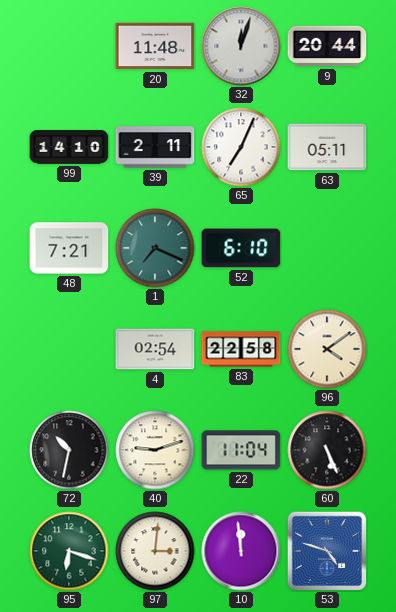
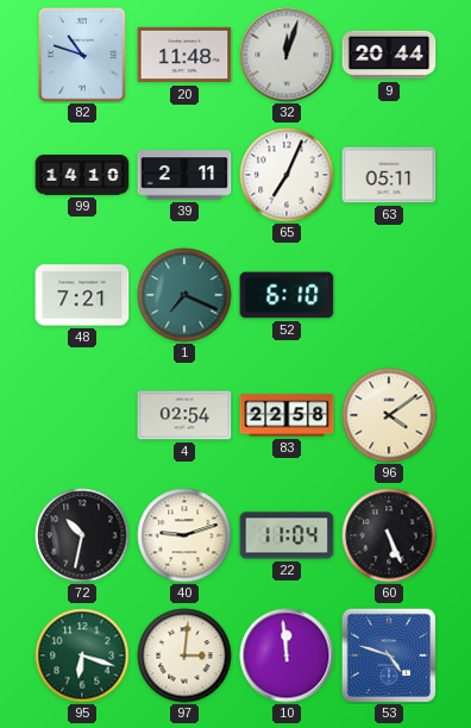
82: none -> 10:48 (82, 55)
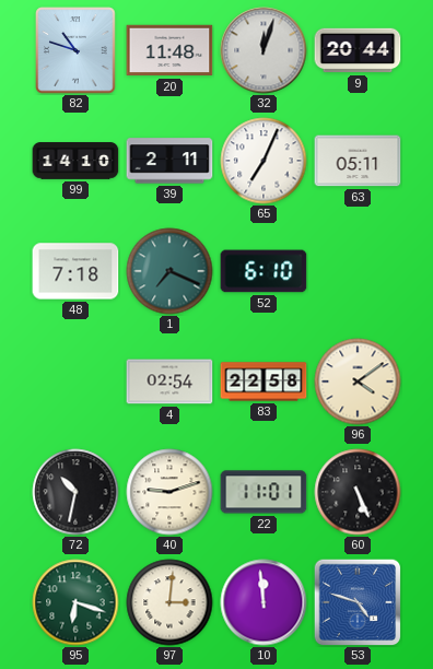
48: 7:21 -> 7:18 (75, 271)
22: 11:04 -> 11:01 (264, 492)
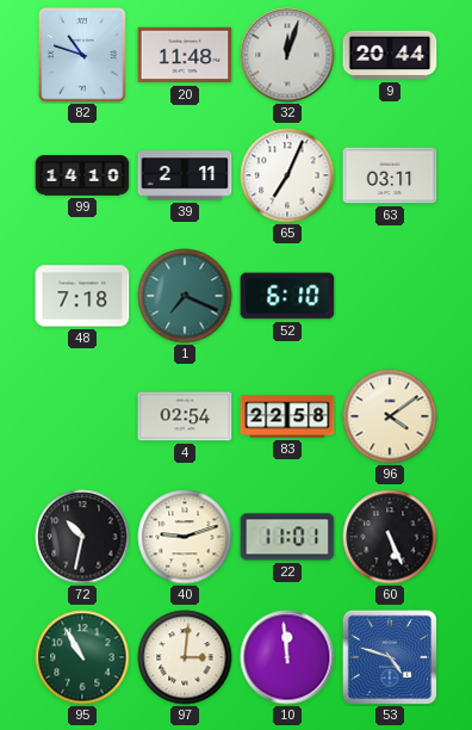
63: 05:11 -> 03:11 (390, 175)
95: 6:18 -> 10:55 (82, 657)
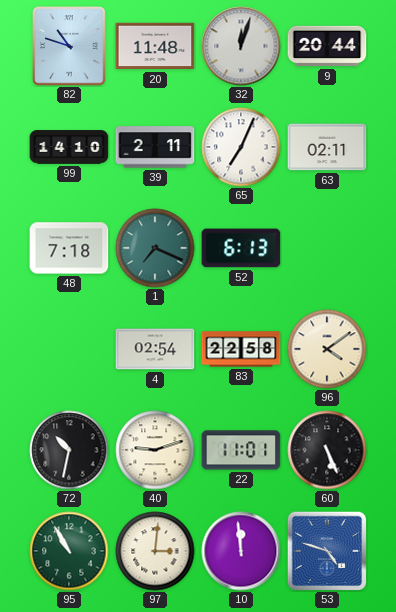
63: 03:11 -> 02:11 (327, 147)
52: 6:10 -> 6:13 (241, 248)
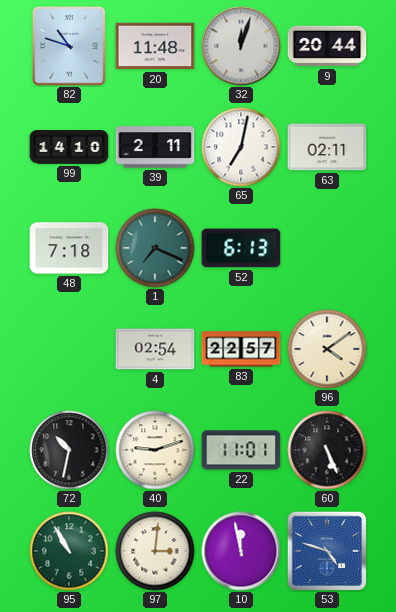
65: 7:04 -> 7:02 (241, 147)
83: 22:58 -> 22:57 (241, 349)
10: 11:59 -> 11:58 (241, 551)
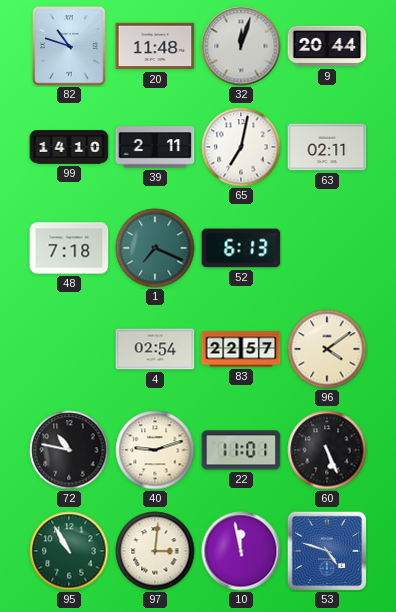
72: 10:32 -> 10:47 (69, 450)
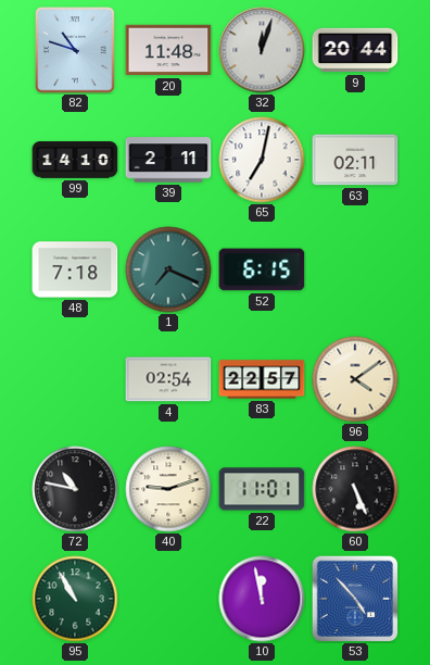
52: 6:13 -> 6:15 (262, 269)
97: 3:01 -> none (155, 551)
53: 4:48 -> 4:53 (355, 599)
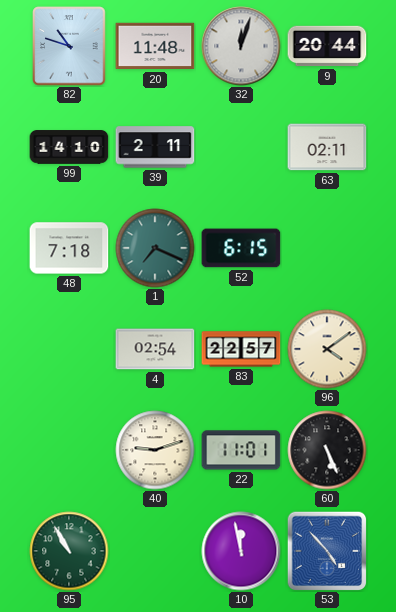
65: 7:02 -> none (262, 160)
72: 10:47 -> none (75, 489)
